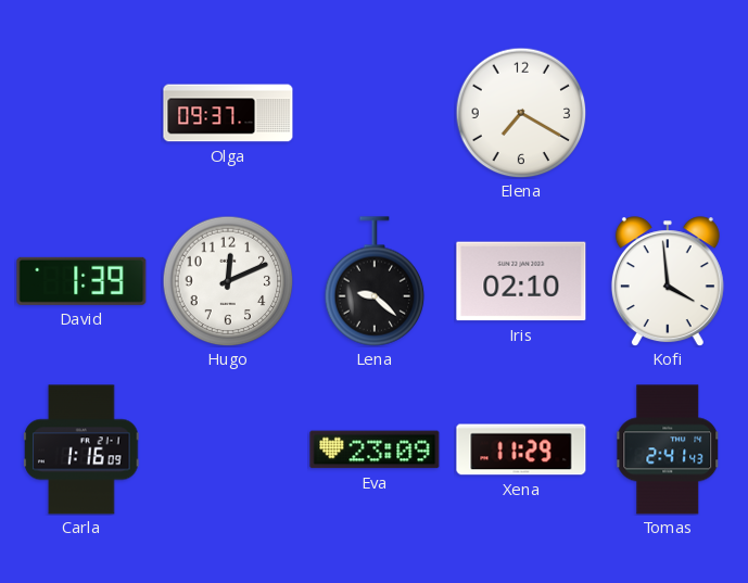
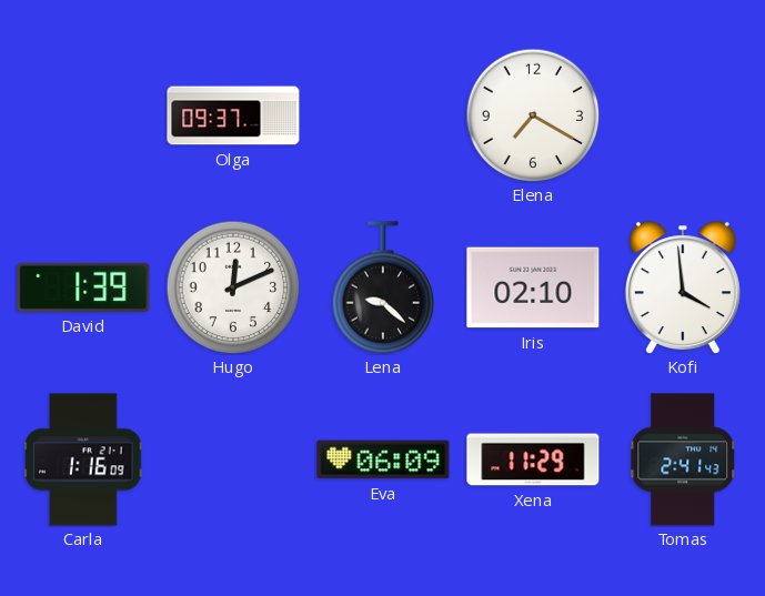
Eva: 23:09 -> 06:09 (383, 459)
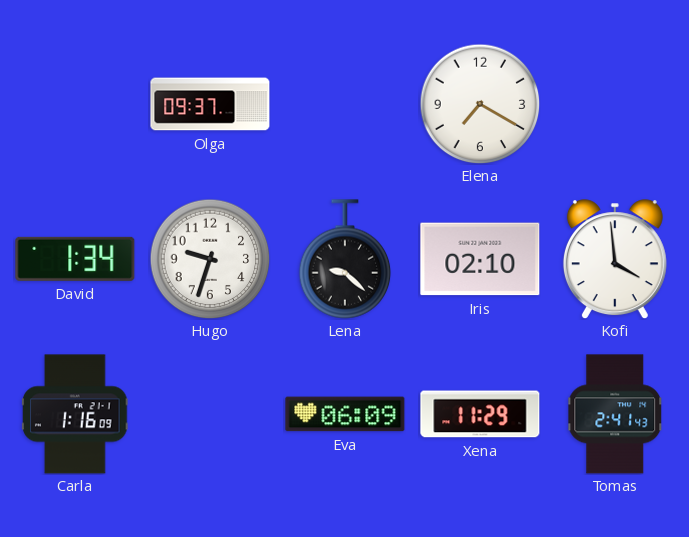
David: 1:39 -> 1:34 (75, 259)
Hugo: 12:11 -> 9:33 (210, 259)
